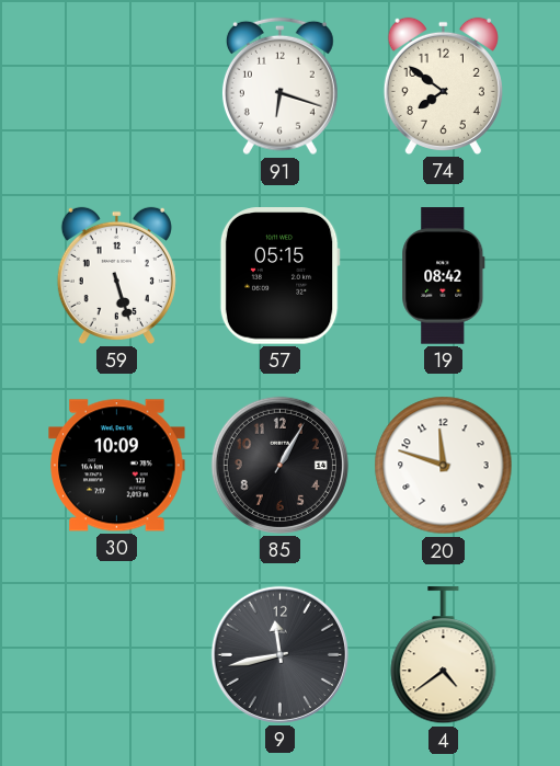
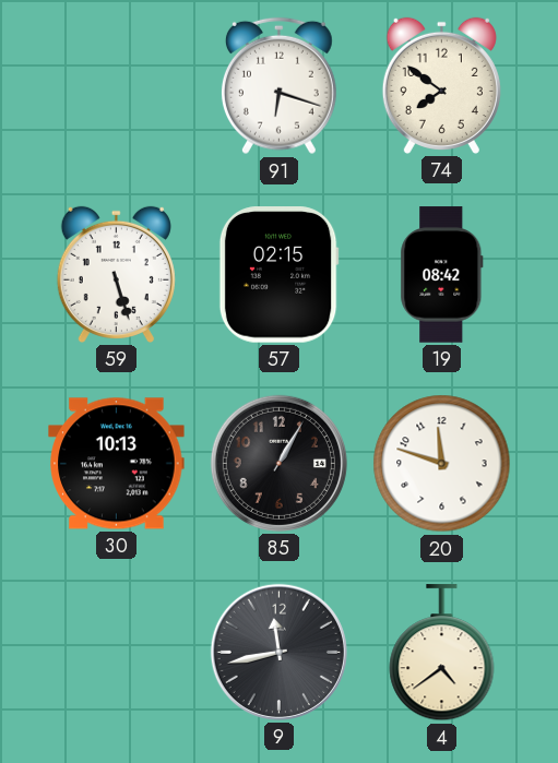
57: 05:15 -> 02:15 (278, 275)
30: 10:09 -> 10:13 (117, 464)
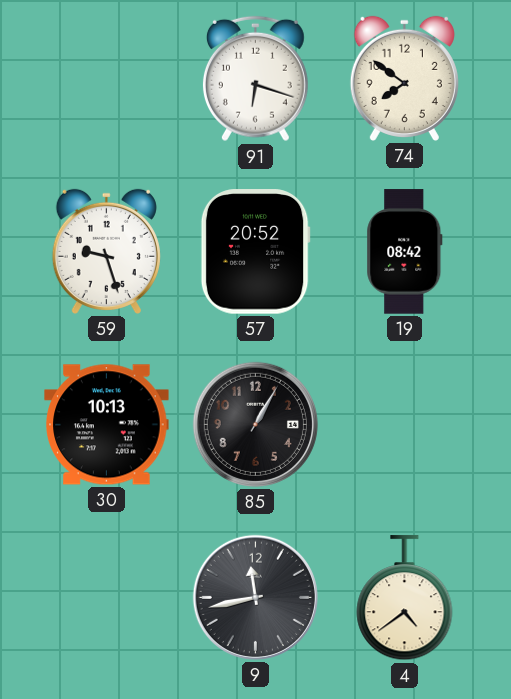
59: 5:27 -> 9:27 (106, 251)
57: 02:15 -> 20:52 (255, 252)
20: 11:48 -> none (442, 464)
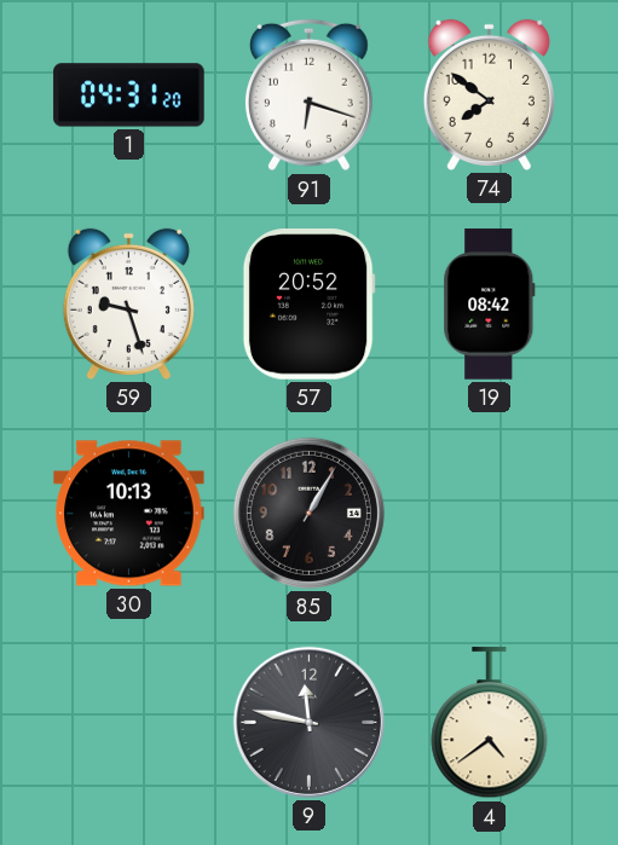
1: none -> 04:31 (129, 96)
9: 11:43 -> 11:47 (308, 722)
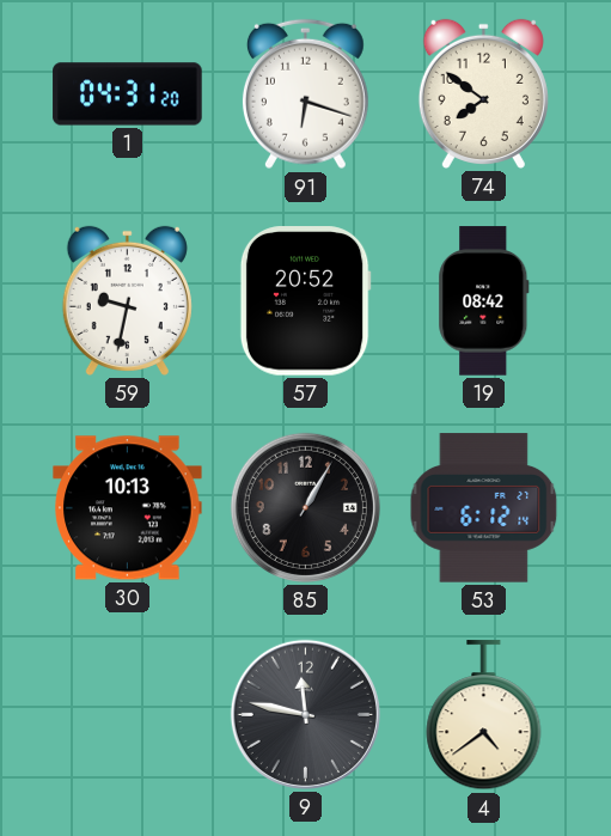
59: 9:27 -> 9:32 (127, 300)
53: none -> 6:12 (484, 508)
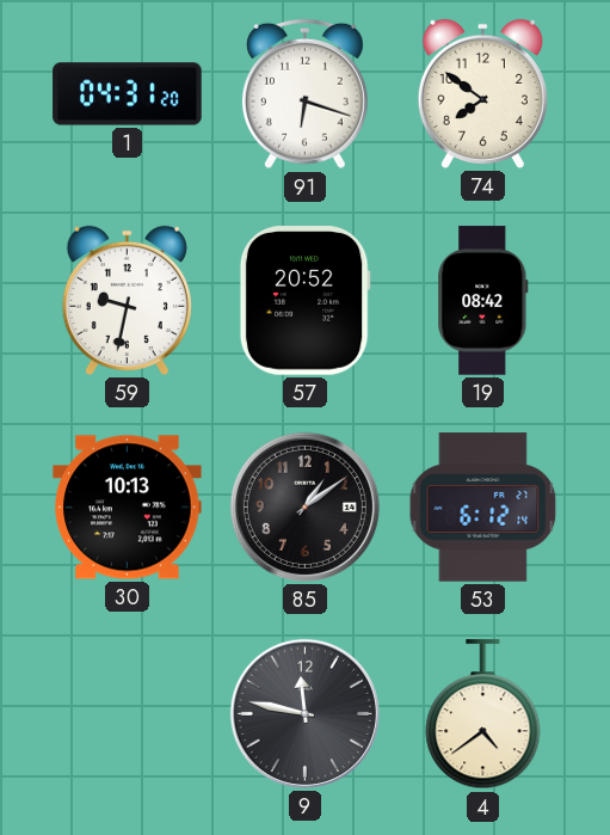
85: 1:05 -> 1:09 (304, 506)
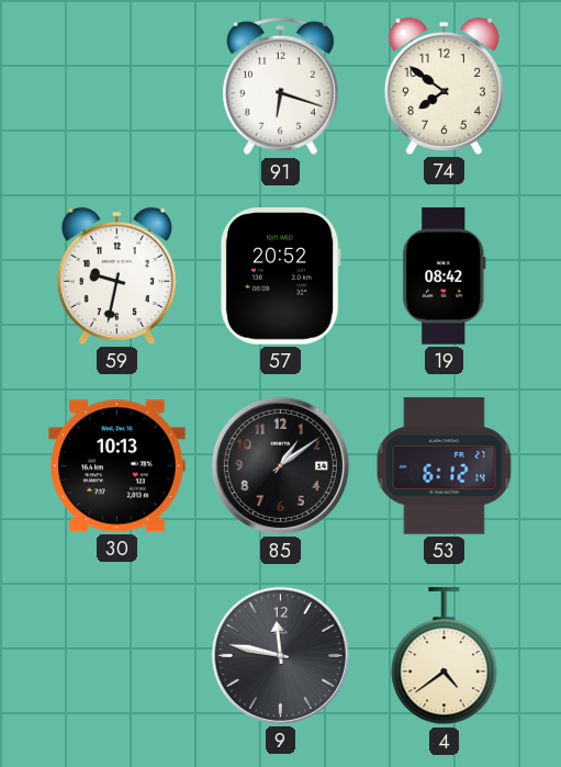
1: 04:31 -> none (128, 94)
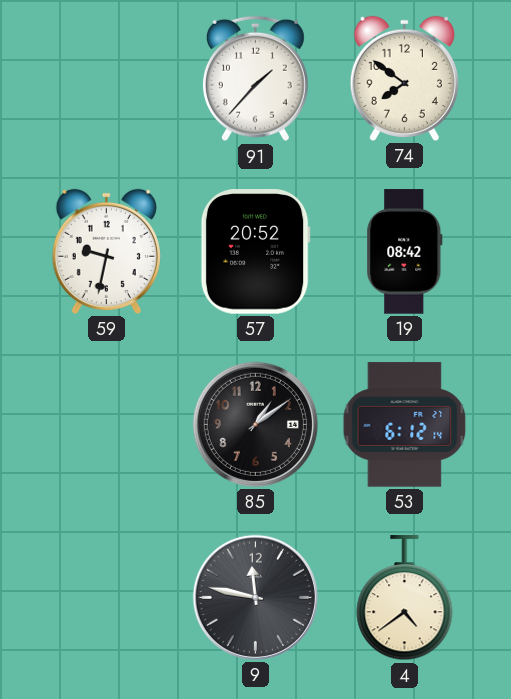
91: 6:18 -> 1:37 (255, 79)
30: 10:13 -> none (117, 466)
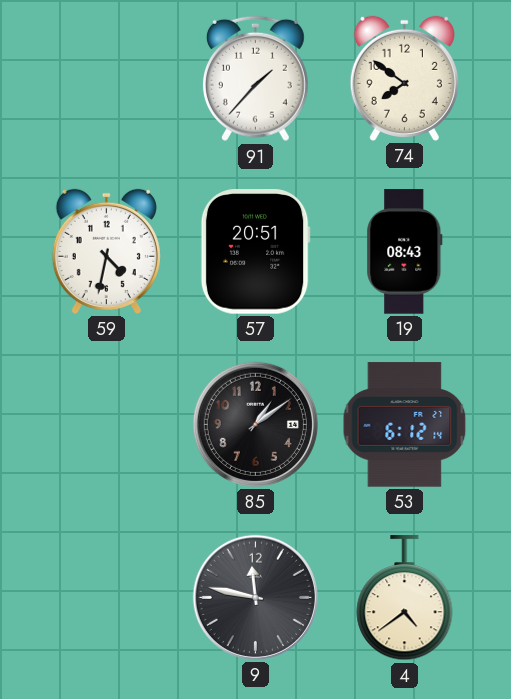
59: 9:32 -> 4:32 (106, 251)
57: 20:52 -> 20:51 (255, 252)
19: 08:42 -> 08:43 (405, 252)
